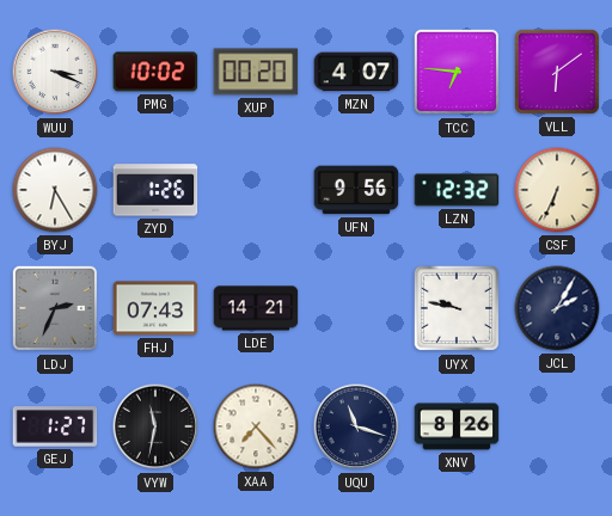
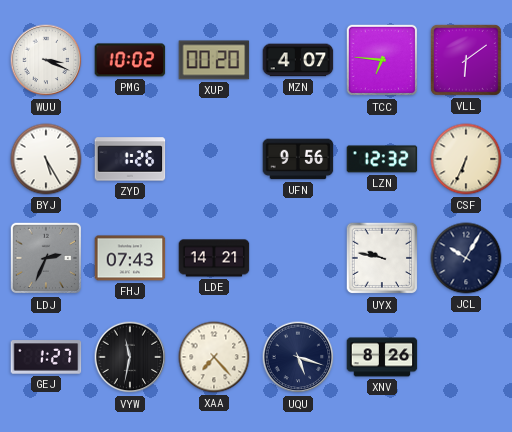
BYJ: 6:25 -> 5:25 (46, 159)
JCL: 2:05 -> 10:05 (466, 258)
UQU: 11:18 -> 5:18 (298, 357)
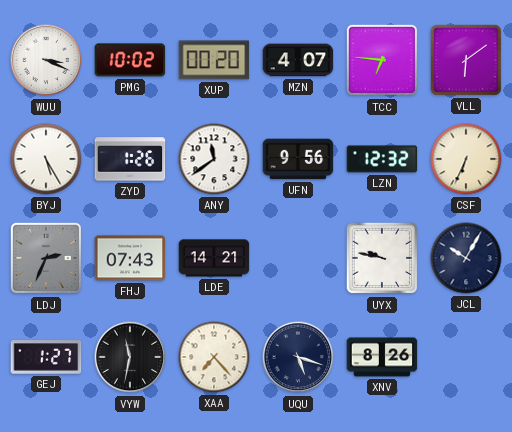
ANY: none -> 11:39 (214, 159)
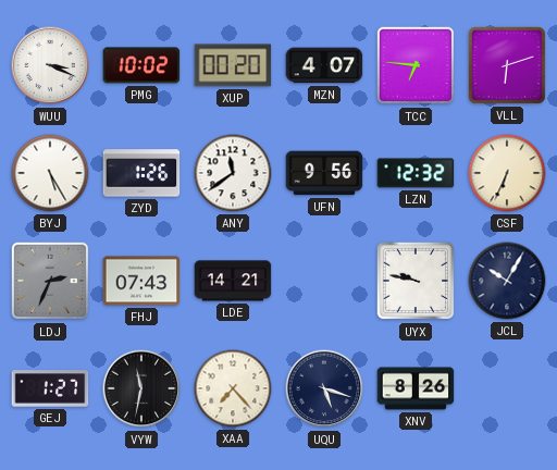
VLL: 6:09 -> 6:12 (507, 65)
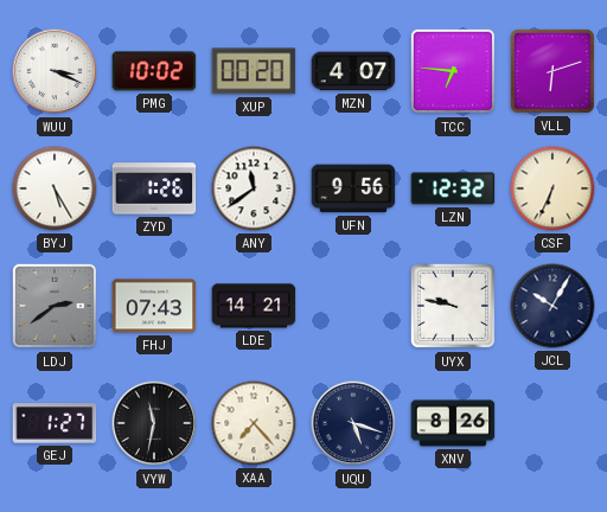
LDJ: 2:34 -> 2:39 (55, 306)
